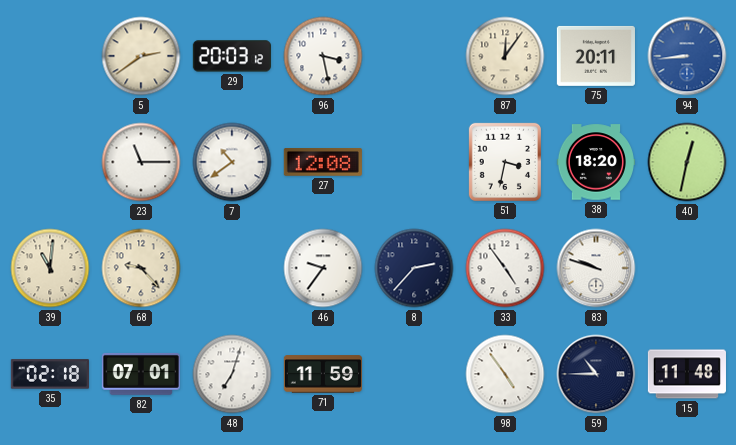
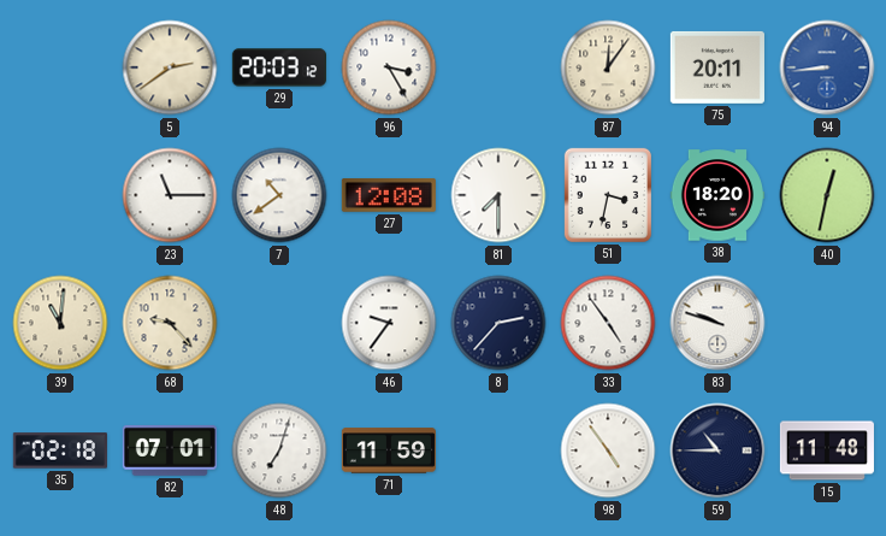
96: 3:28 -> 3:25 (389, 67)
81: none -> 7:30 (498, 195)
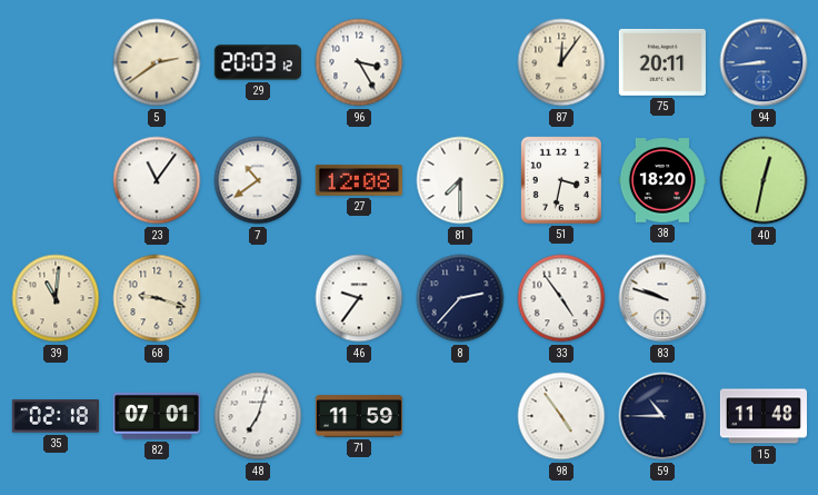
23: 11:15 -> 11:06 (157, 180)
68: 9:23 -> 9:18 (157, 298)
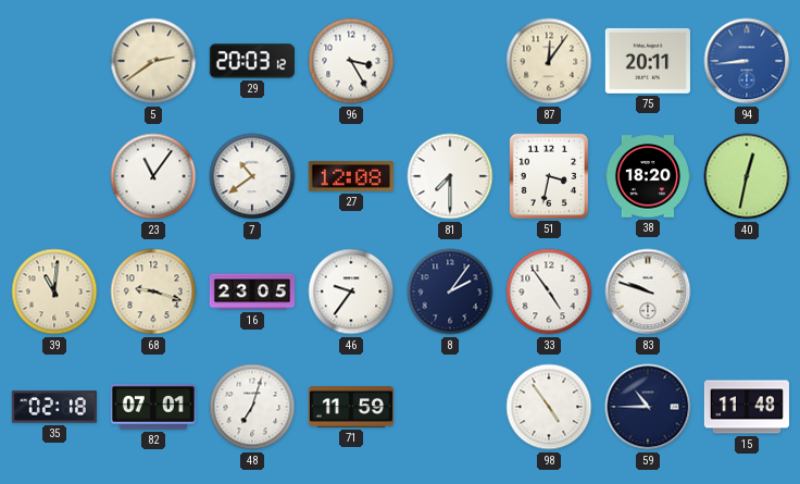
16: none -> 23:05 (251, 291)
8: 2:37 -> 2:06 (450, 291)
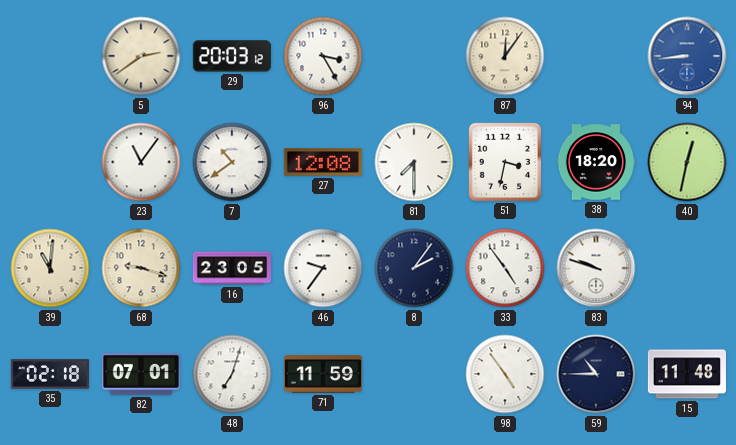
75: 20:11 -> none (648, 61)
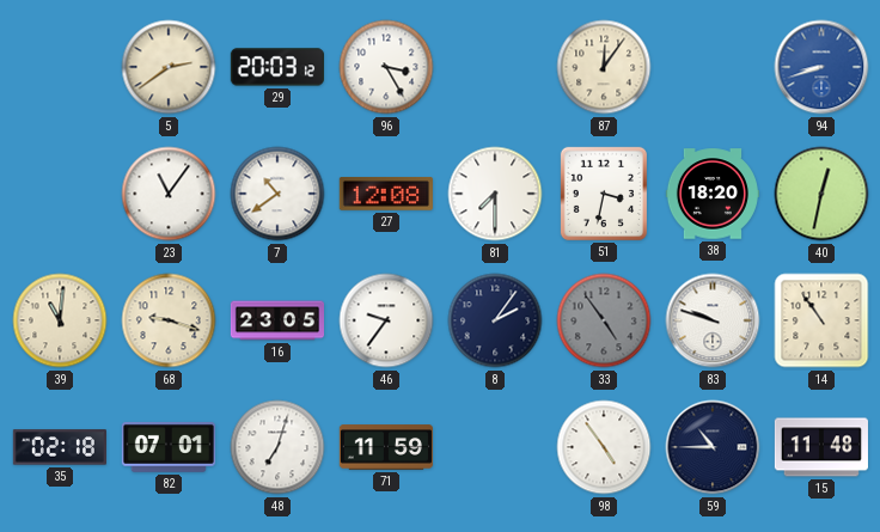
94: 8:44 -> 8:42 (821, 67)
33 dial: white -> grey (604, 320)
14: none -> 10:54 (821, 320)
